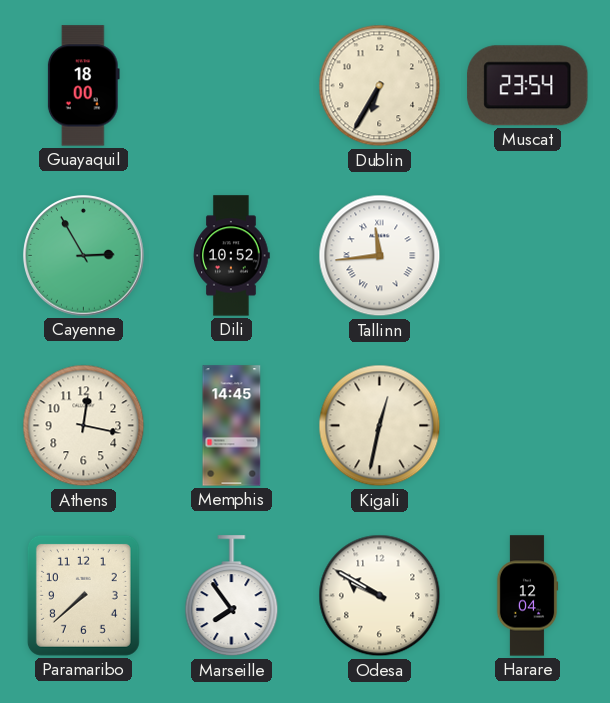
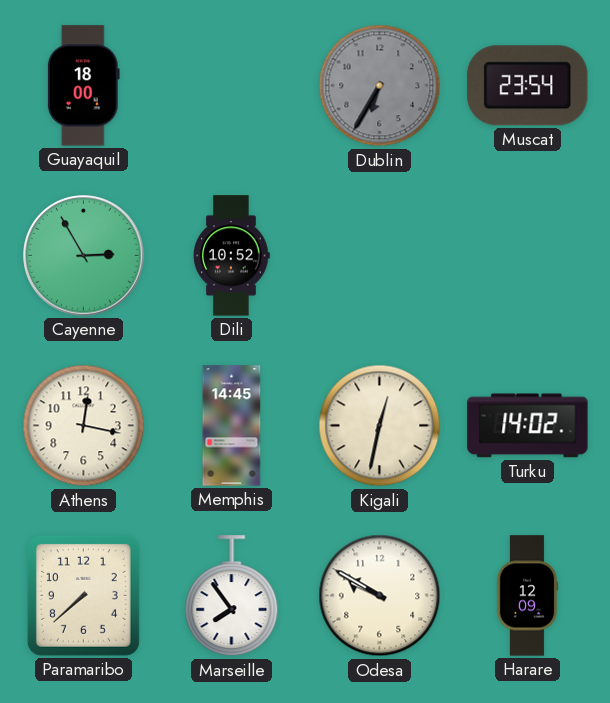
Dublin dial: cream -> grey (380, 86)
Tallinn: 11:44 -> none (380, 256)
Turku: none -> 14:02 (528, 426)
Harare: 12:04 -> 12:09 (527, 596)
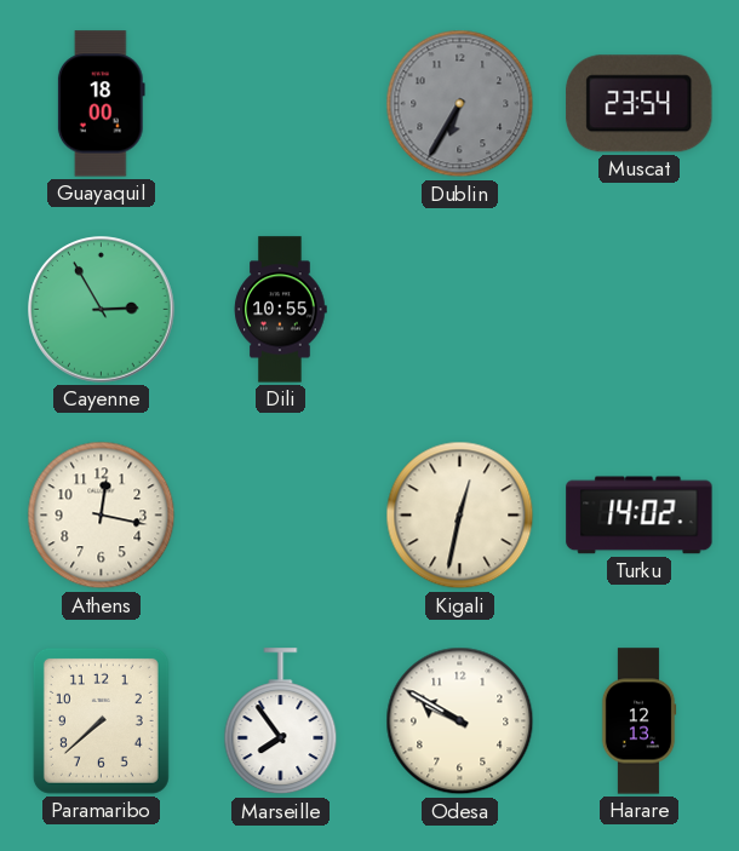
Dili: 10:52 -> 10:55 (281, 310)
Memphis: 14:45 -> none (232, 426)
Harare: 12:09 -> 12:13 (638, 721)
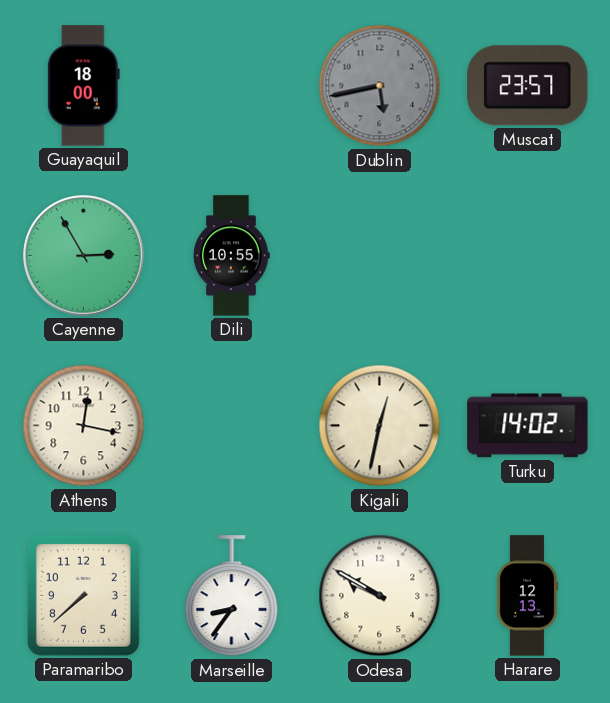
Dublin: 6:35 -> 5:43 (380, 86)
Muscat: 23:54 -> 23:57 (528, 86)
Marseille: 7:54 -> 8:36 (232, 596)
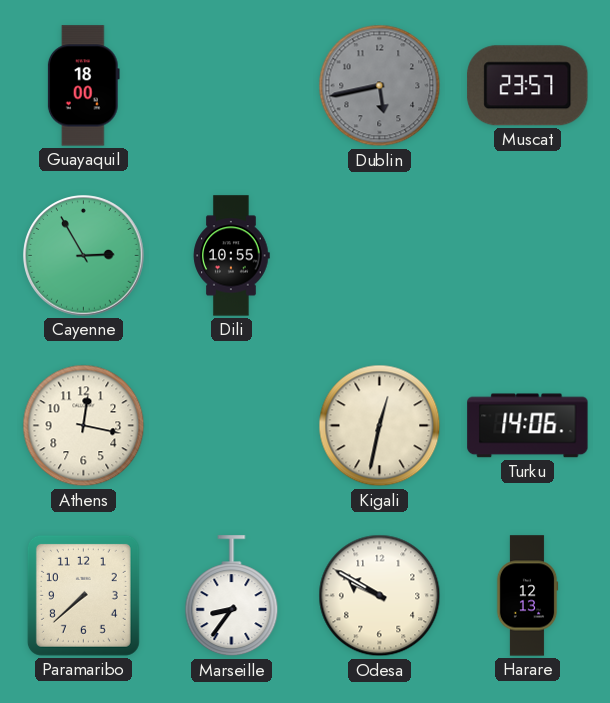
Turku: 14:02 -> 14:06 (528, 426)
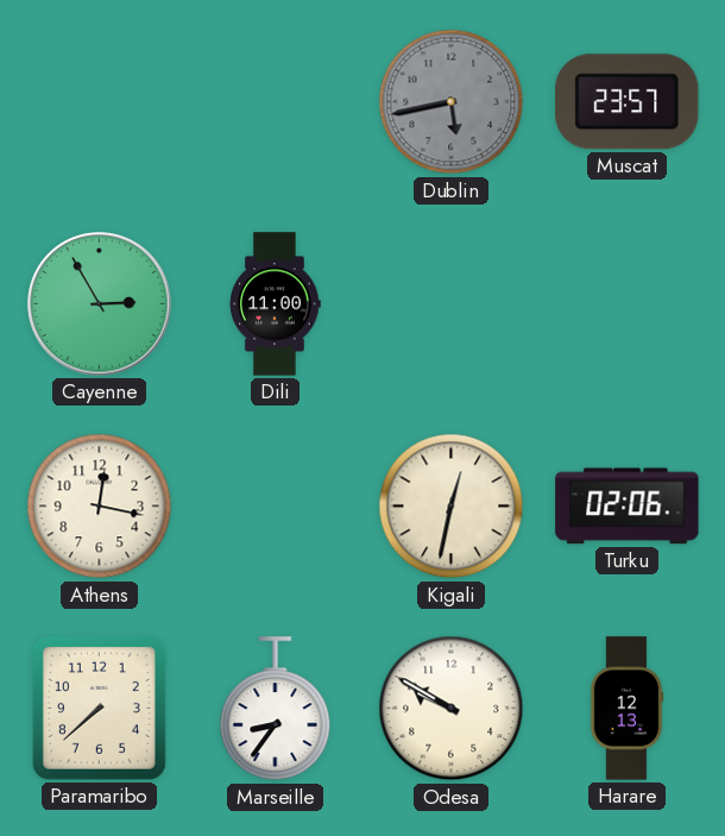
Guayaquil: 18:00 -> none (83, 86)
Dili: 10:55 -> 11:00 (276, 304)
Turku: 14:06 -> 02:06 (628, 507)
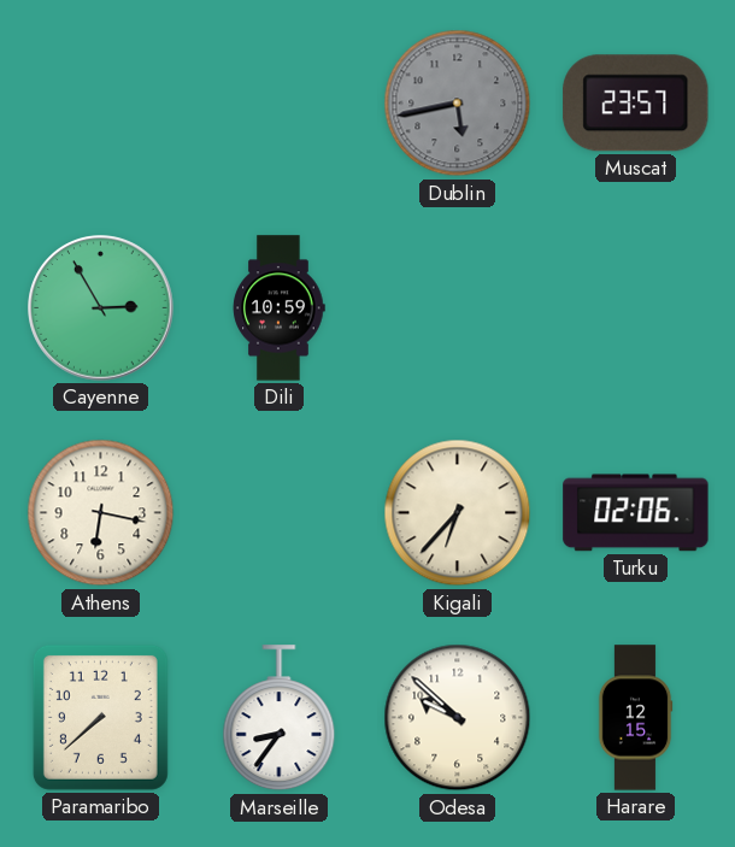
Dili: 11:00 -> 10:59 (280, 308)
Athens: 12:17 -> 6:17 (101, 513)
Kigali: 12:32 -> 6:37 (458, 513)
Odesa: 9:50 -> 9:52 (458, 718)
Harare: 12:13 -> 12:15 (635, 718)
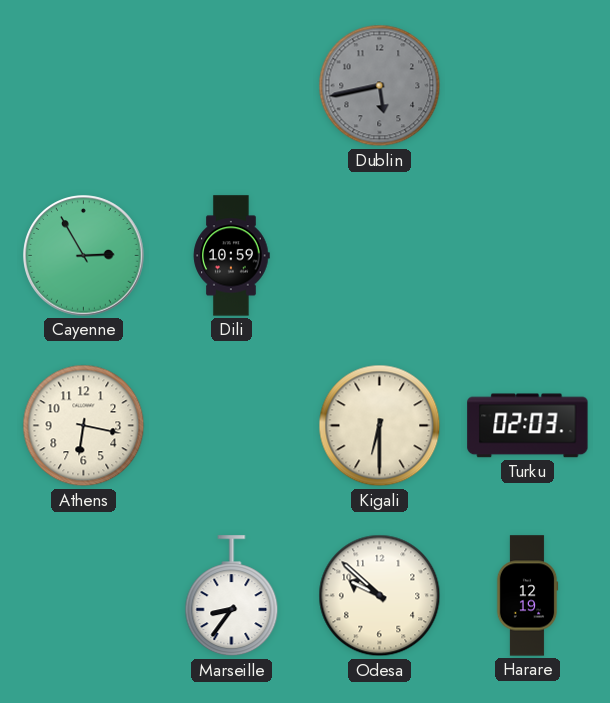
Muscat: 23:57 -> none (636, 104)
Kigali: 6:37 -> 6:30 (380, 426)
Turku: 02:06 -> 02:03 (528, 426)
Paramaribo: 7:38 -> none (100, 717)
Harare: 12:15 -> 12:19 (527, 596)
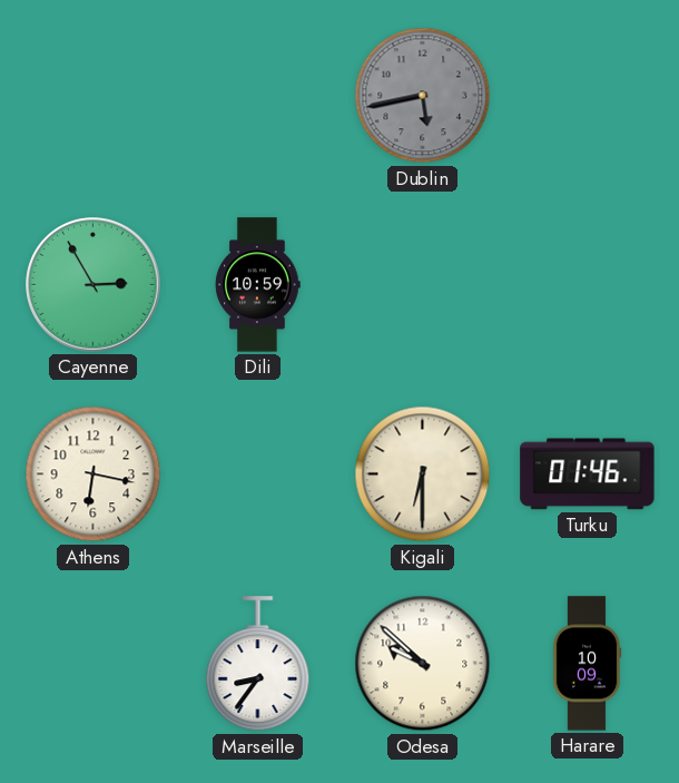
Turku: 02:03 -> 01:46 (588, 474)
Harare: 12:19 -> 10:09 (587, 664)
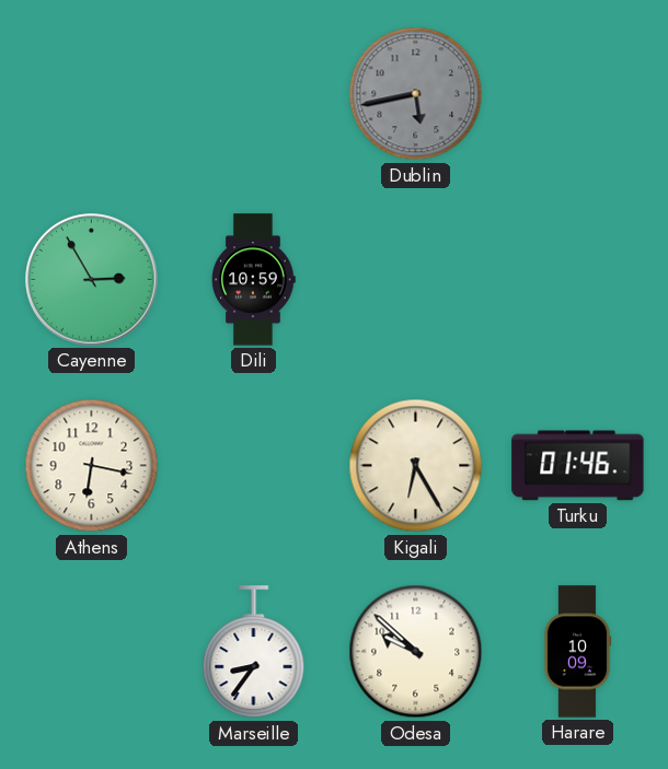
Kigali: 6:30 -> 6:25 (416, 466)
